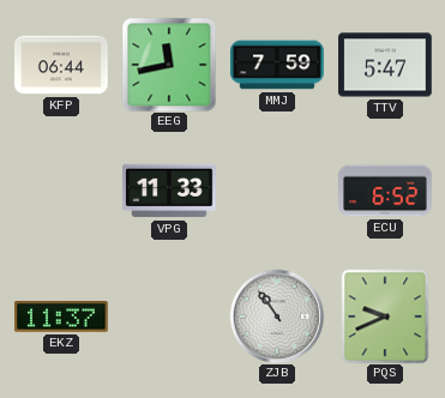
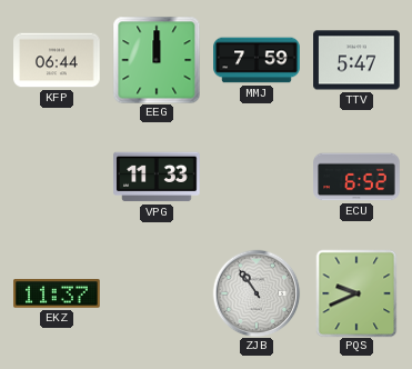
EEG: 11:43 -> 12:00 (157, 60)
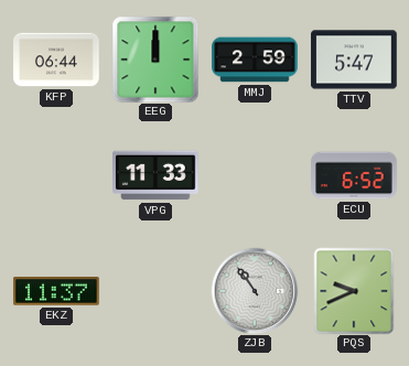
MMJ: 7:59 -> 2:59 (255, 60)
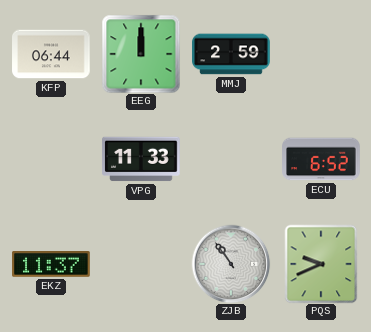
TTV: 5:47 -> none (354, 60)
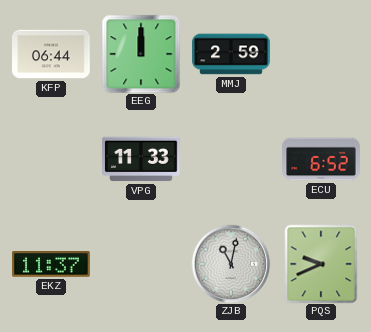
ZJB: 10:54 -> 11:02 (231, 264)
